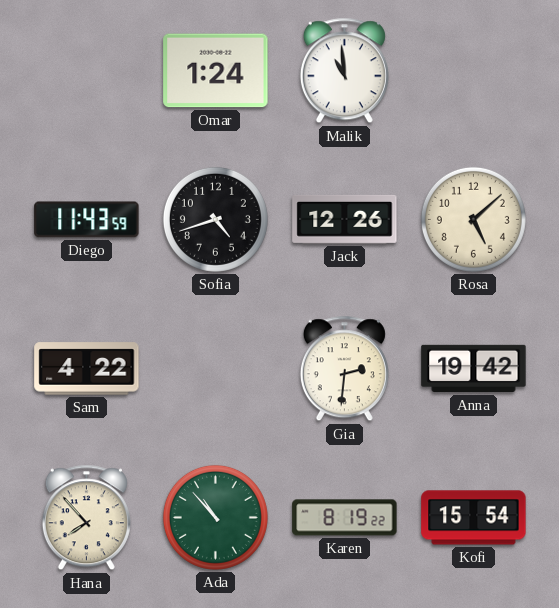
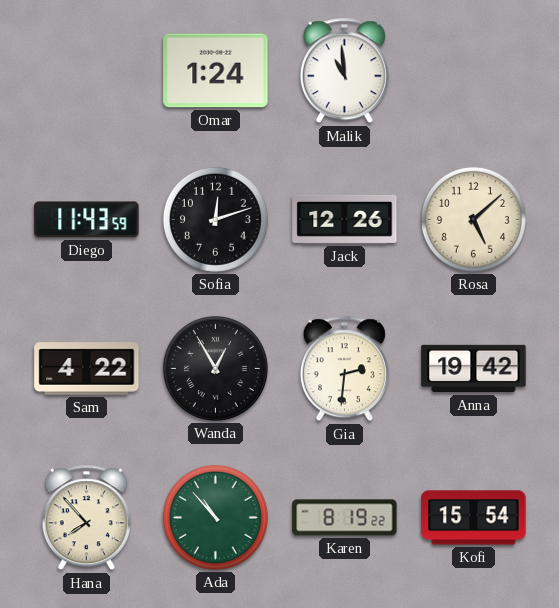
Sofia: 4:42 -> 12:12 (215, 219)
Wanda: none -> 12:55 (215, 368)
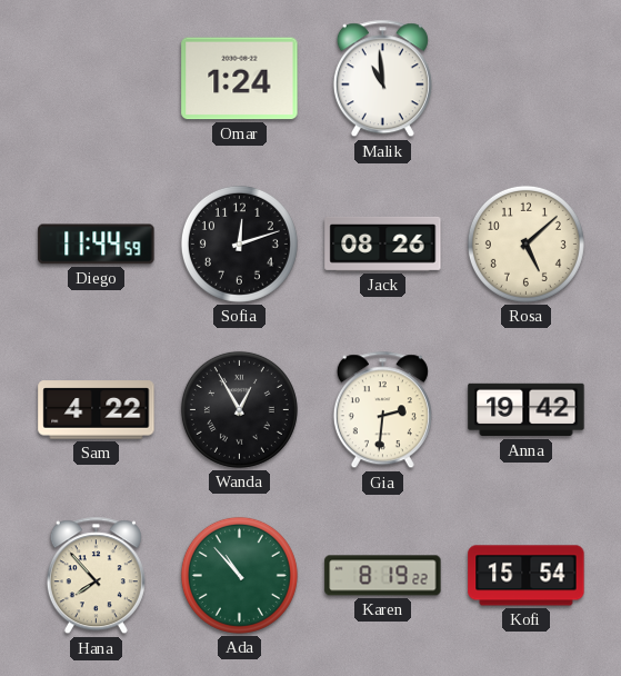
Diego: 11:43 -> 11:44 (97, 245)
Jack: 12:26 -> 08:26 (383, 243)
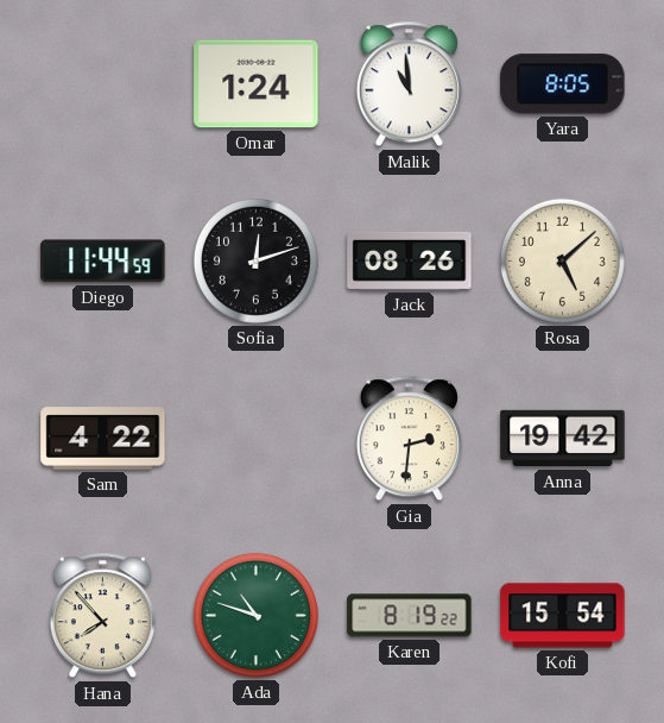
Yara: none -> 8:05 (563, 84)
Wanda: 12:55 -> none (239, 409)
Ada: 10:53 -> 10:48 (255, 615)
